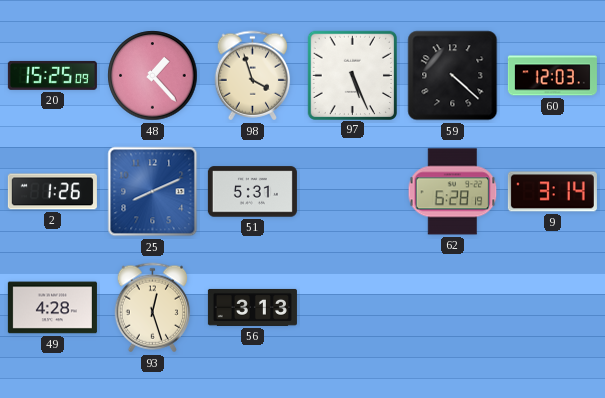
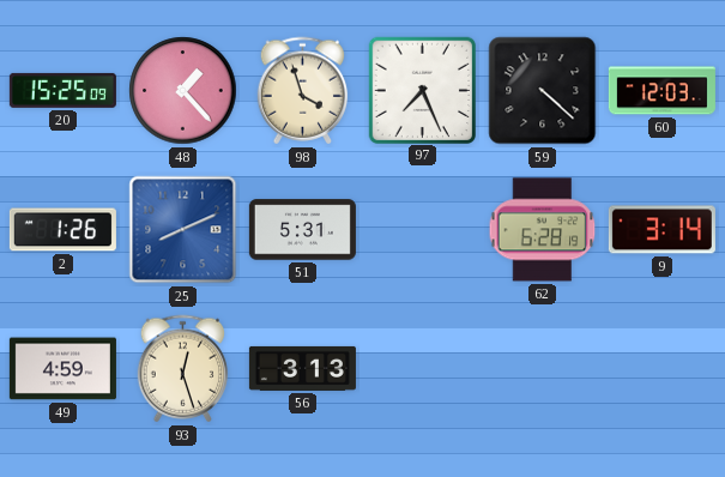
97: 5:26 -> 7:26 (422, 90)
49: 4:28 -> 4:59 (62, 369)
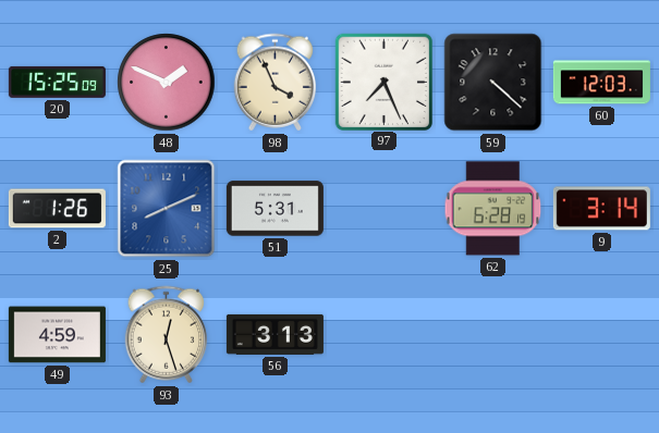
48: 1:23 -> 1:49 (167, 83)
98: 3:57 -> 3:56 (276, 83)
